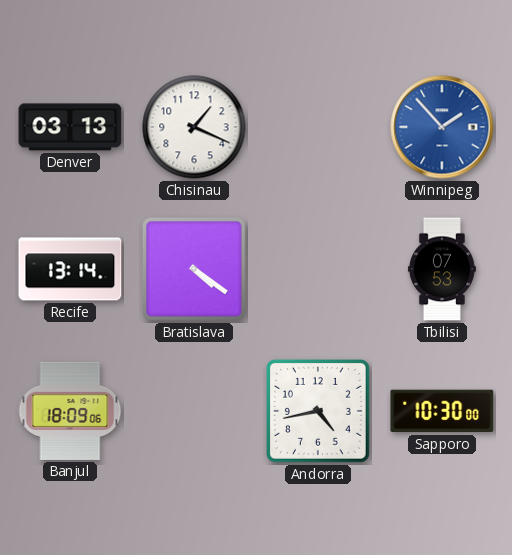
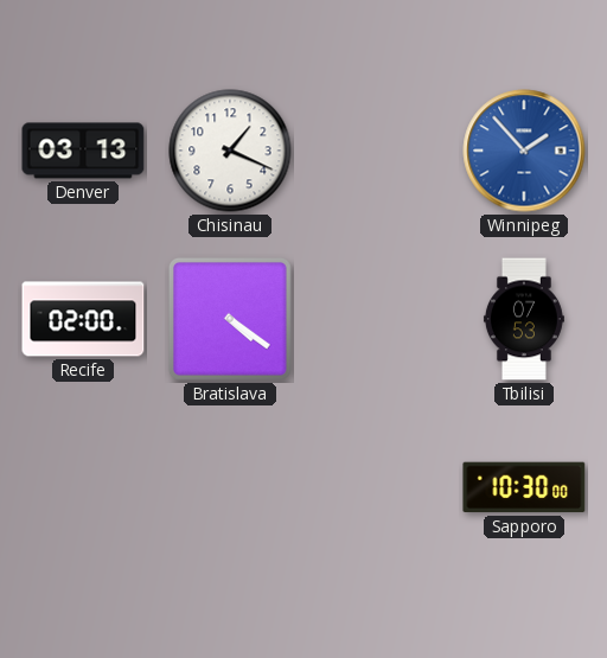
Recife: 13:14 -> 02:00 (83, 319)
Banjul: 18:09 -> none (70, 411)
Andorra: 4:43 -> none (318, 411)
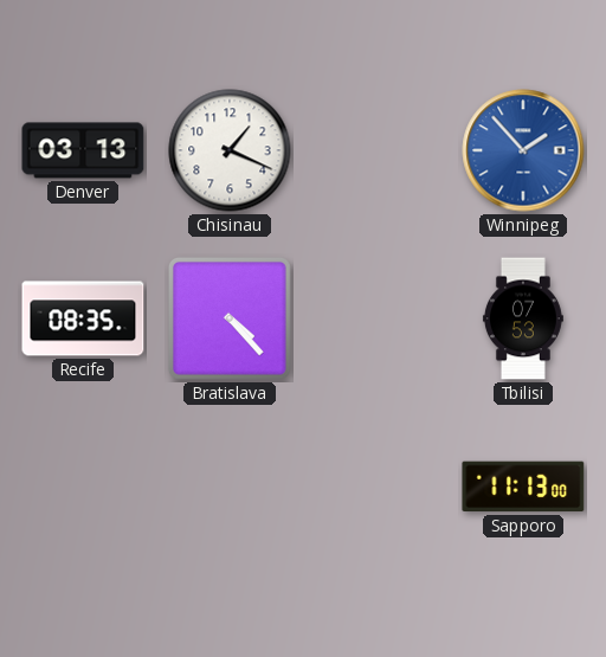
Recife: 02:00 -> 08:35 (83, 318)
Bratislava: 4:21 -> 4:23 (230, 318)
Sapporo: 10:30 -> 11:13 (523, 487)
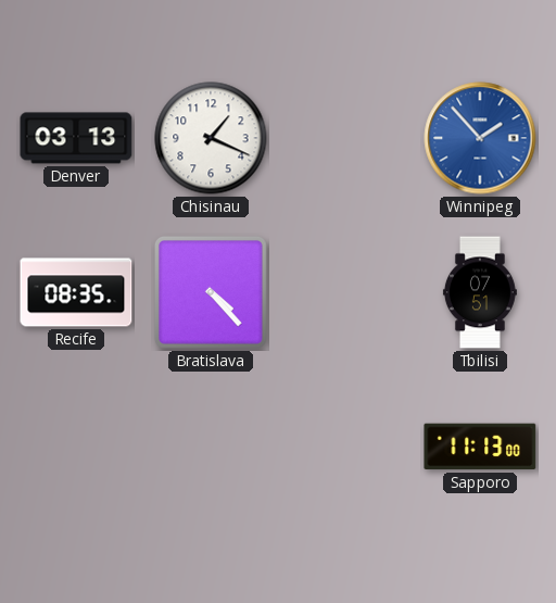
Tbilisi: 07:53 -> 07:51 (480, 292)
